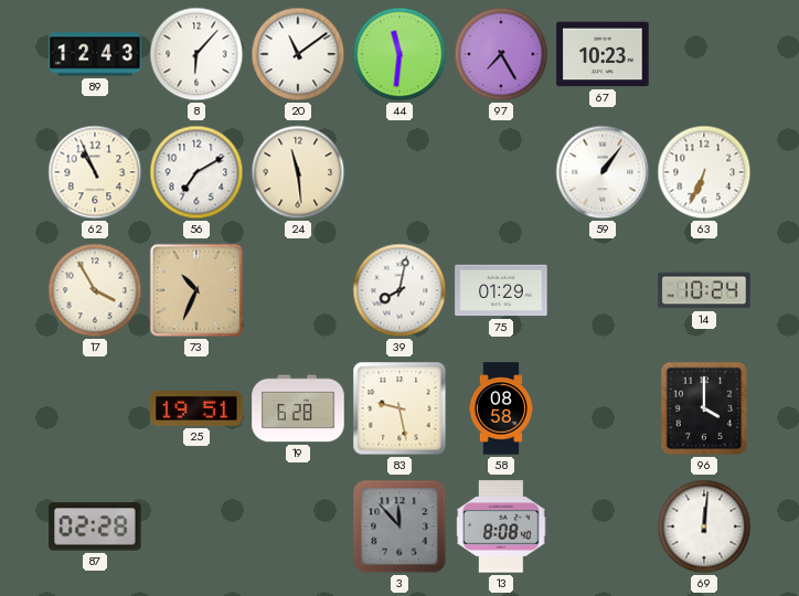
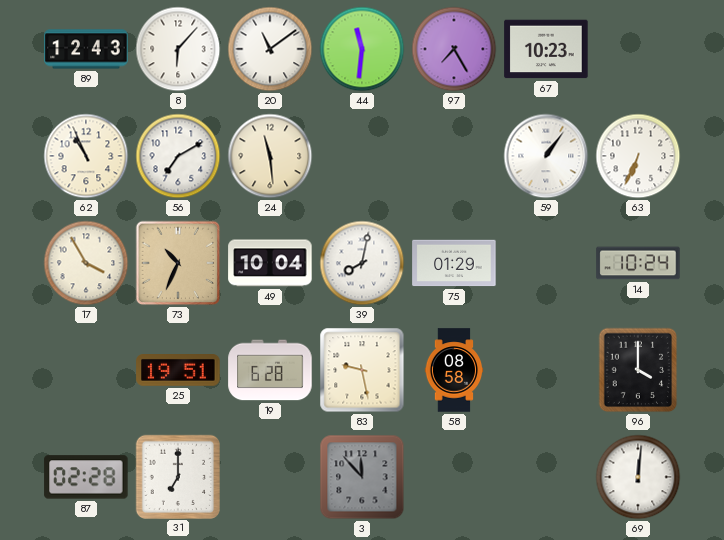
49: none -> 10:04 (270, 263)
31: none -> 7:00 (177, 476)
13: 8:08 -> none (501, 526)
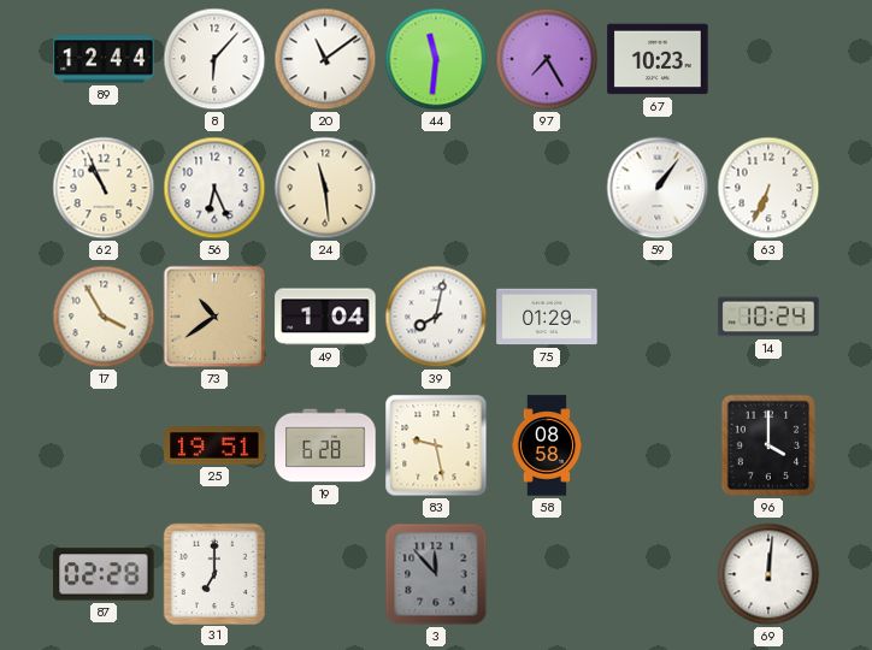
89: 12:43 -> 12:44 (104, 59)
56: 7:10 -> 6:26 (214, 188)
73: 10:34 -> 10:39 (214, 317)
49: 10:04 -> 1:04 (325, 317)
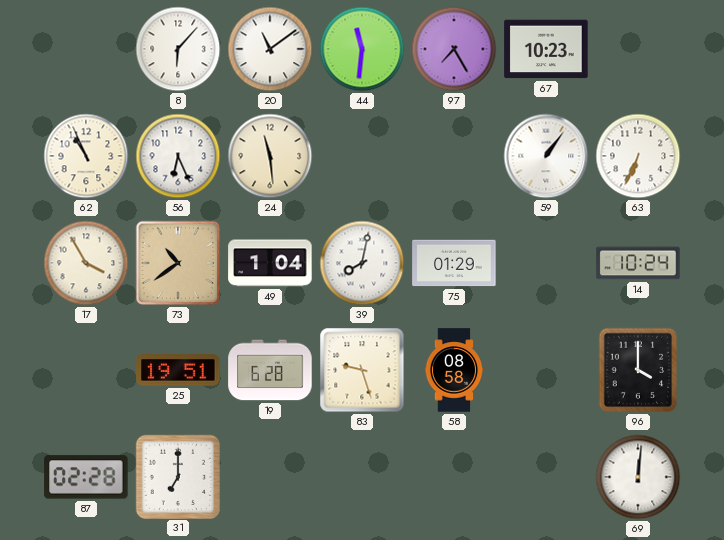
89: 12:44 -> none (104, 59)
83: 9:28 -> 9:27 (362, 370)
3: 11:53 -> none (436, 574)
